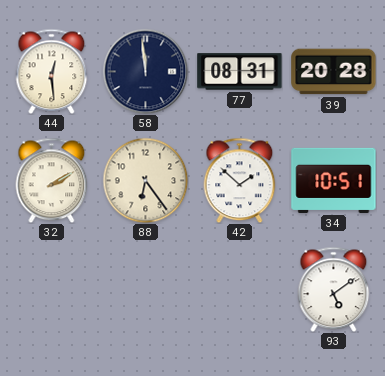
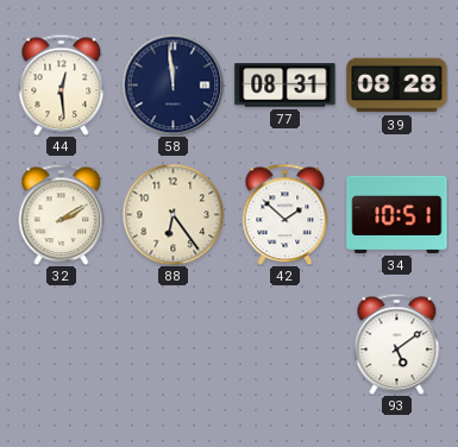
39: 20:28 -> 08:28 (397, 86)
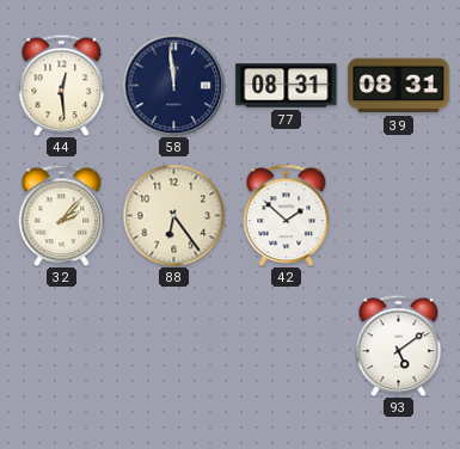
39: 08:28 -> 08:31 (399, 86)
32: 2:10 -> 2:07 (62, 215)
34: 10:51 -> none (397, 214)
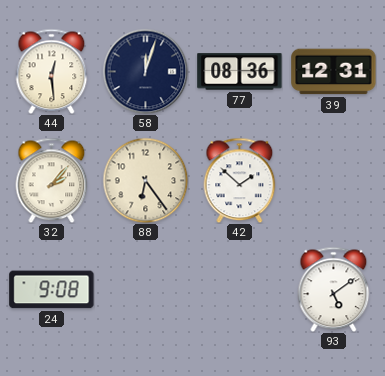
58: 11:59 -> 12:03 (145, 71)
77: 08:31 -> 08:36 (240, 72)
39: 08:31 -> 12:31 (334, 72)
24: none -> 9:08 (52, 290)
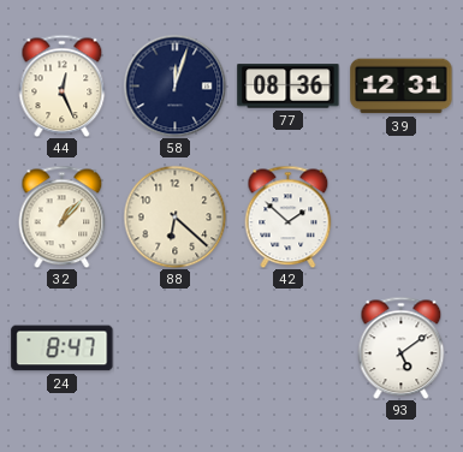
44: 12:29 -> 12:26 (63, 85)
32: 2:07 -> 1:07 (63, 216)
88: 6:24 -> 6:22 (174, 216)
24: 9:08 -> 8:47 (63, 349)
